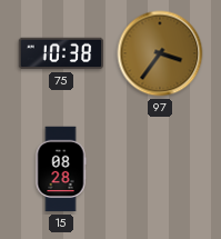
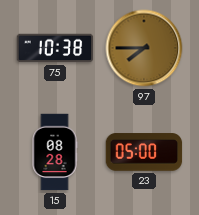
97: 3:36 -> 7:45 (144, 48)
23: none -> 05:00 (144, 152)
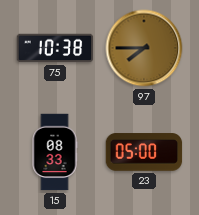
15: 08:28 -> 08:33 (55, 152)
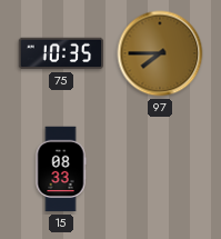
75: 10:38 -> 10:35 (61, 53)
23: 05:00 -> none (144, 152)
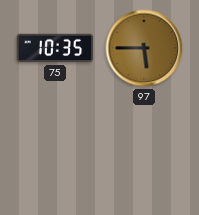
97: 7:45 -> 5:45 (144, 48)
15: 08:33 -> none (61, 169)
